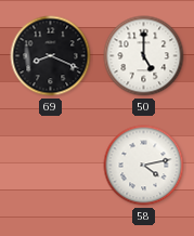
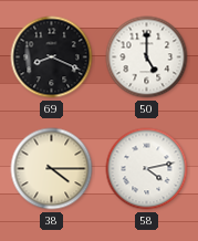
38: none -> 4:15 (52, 169)
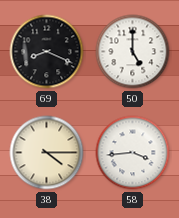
58: 4:13 -> 3:44 (133, 153)
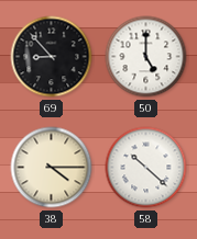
69: 8:19 -> 8:53 (52, 57)
58: 3:44 -> 10:22 (146, 168)
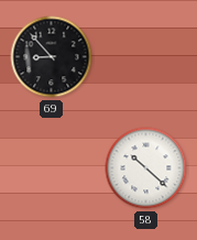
50: 5:00 -> none (146, 57)
38: 4:15 -> none (52, 168)
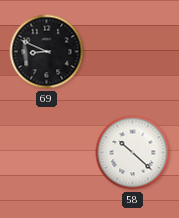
69: 8:53 -> 8:49 (47, 52)
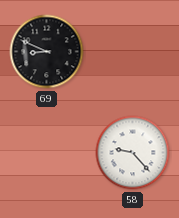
58: 10:22 -> 9:23 (133, 153)
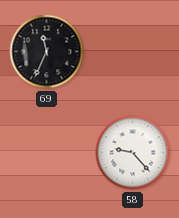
69: 8:49 -> 11:34 (47, 52)
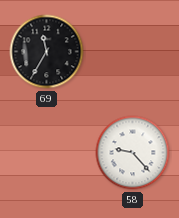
69: 11:34 -> 11:35 (47, 52)
